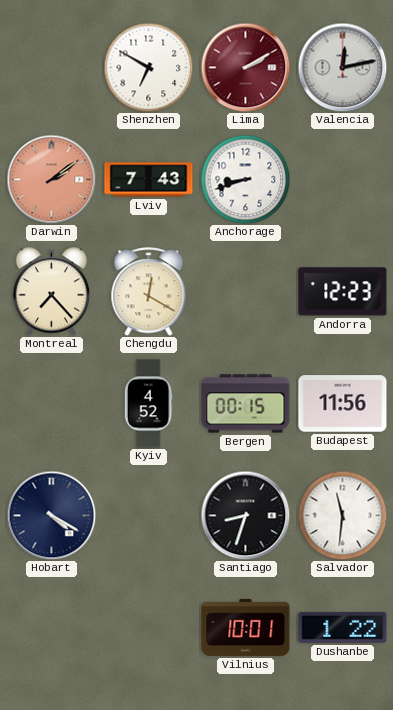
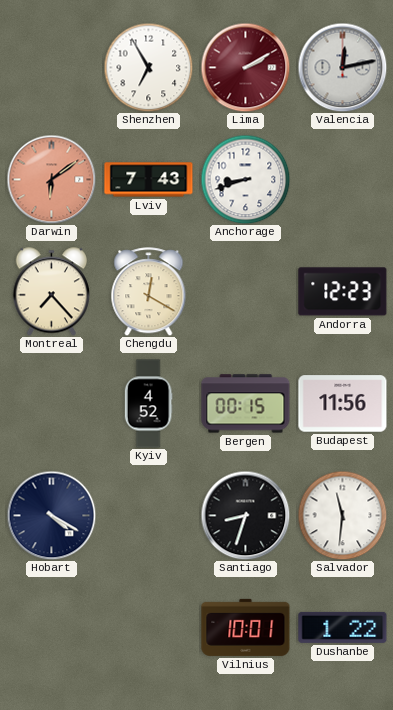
Shenzhen: 6:50 -> 6:55 (148, 67)
Darwin: 2:09 -> 6:09 (51, 179)
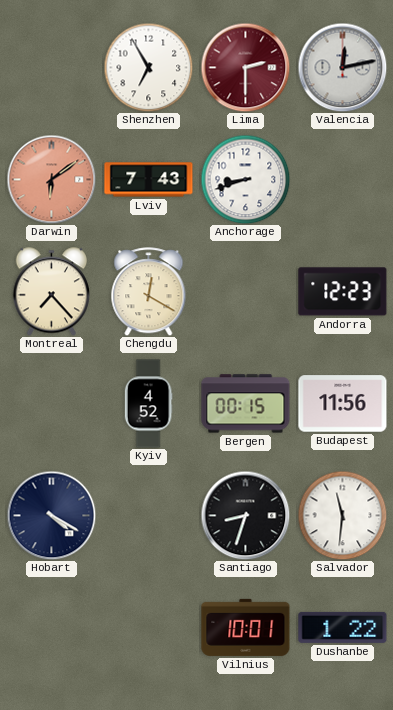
Lima: 2:10 -> 2:30 (245, 67)
